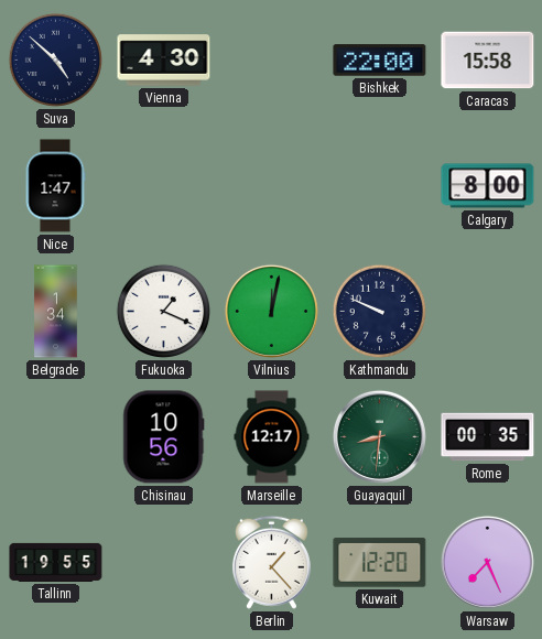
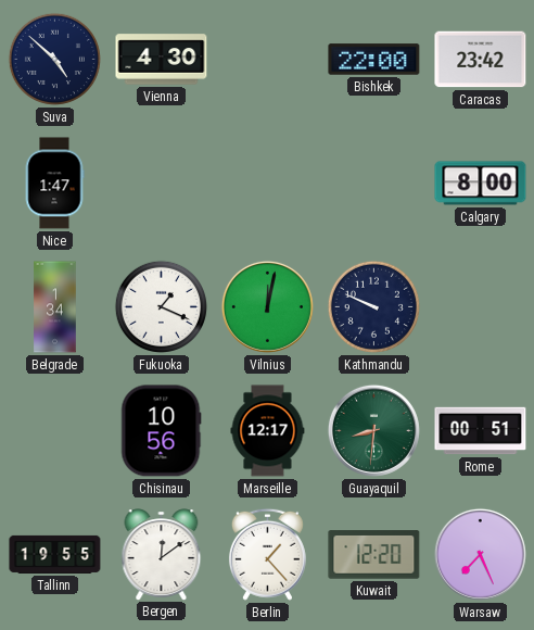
Caracas: 15:58 -> 23:42 (481, 60)
Rome: 00:35 -> 00:51 (481, 431)
Bergen: none -> 12:09 (162, 554)
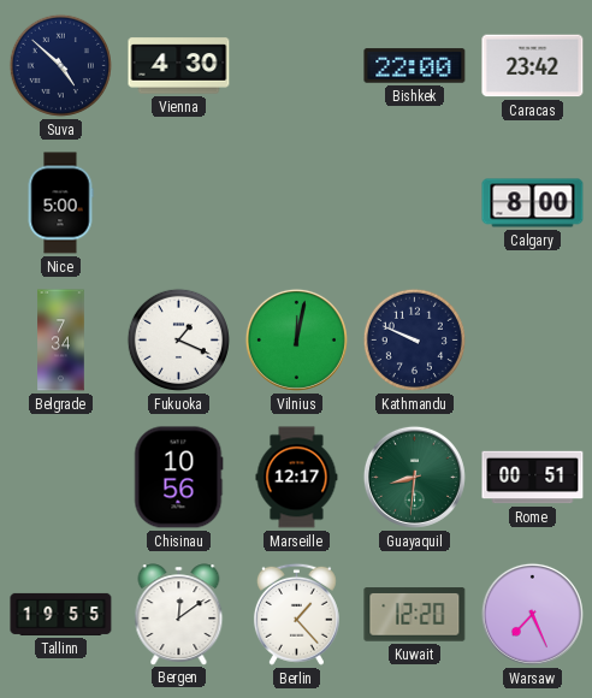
Nice: 1:47 -> 5:00 (60, 203)
Belgrade: 1:34 -> 7:34 (61, 341)
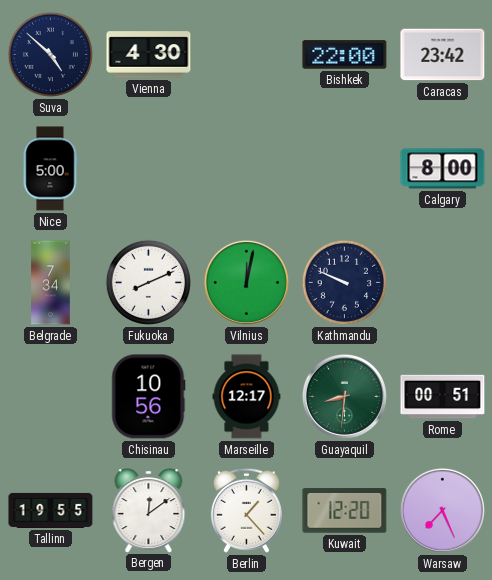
Fukuoka: 1:19 -> 8:11 (148, 282)
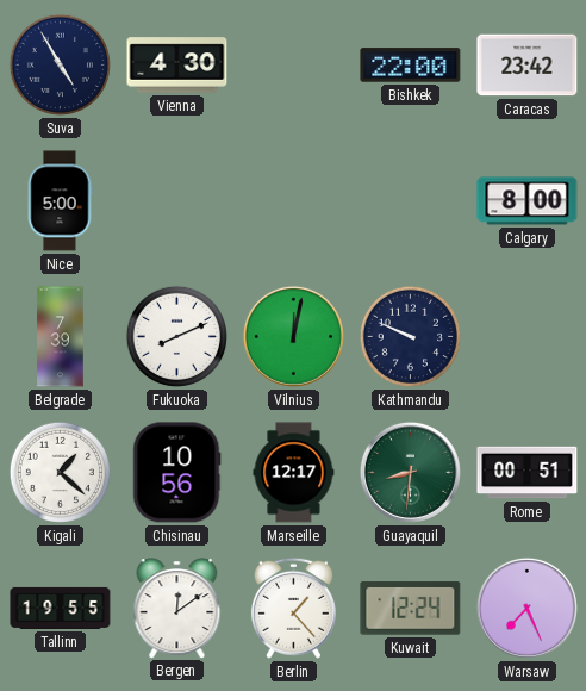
Suva: 4:52 -> 4:55 (60, 64)
Belgrade: 7:34 -> 7:39 (61, 337)
Kigali: none -> 1:22 (60, 472)
Kuwait: 12:20 -> 12:24 (411, 609)
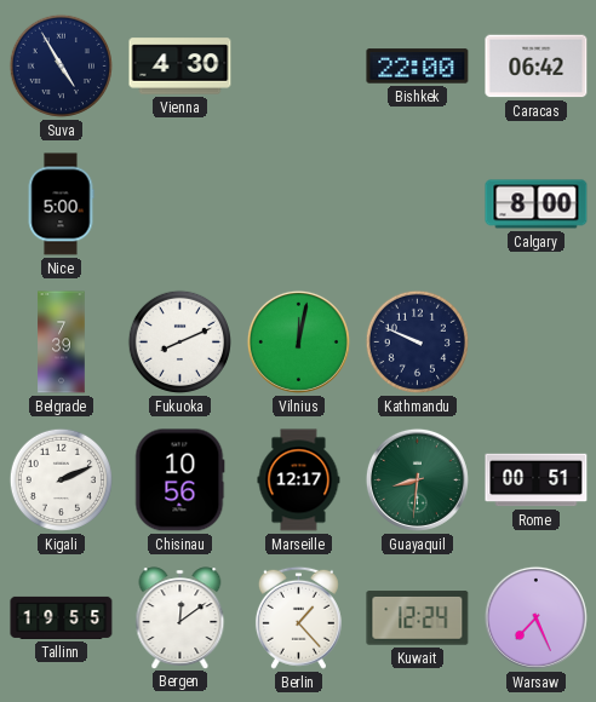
Caracas: 23:42 -> 06:42 (537, 67)
Kigali: 1:22 -> 2:11 (61, 479)
